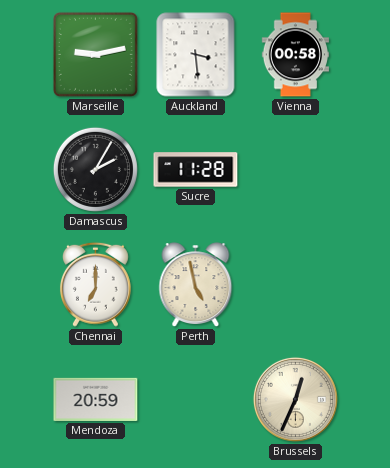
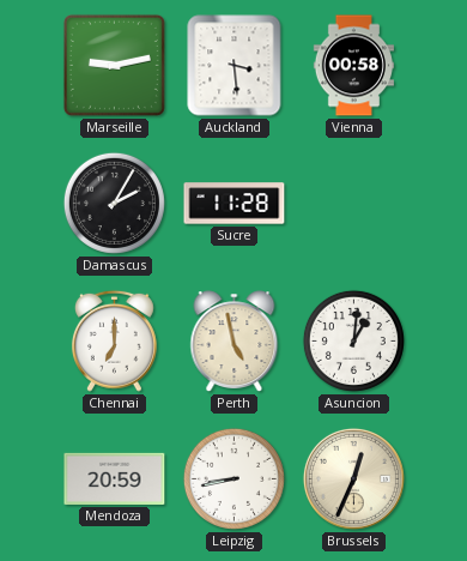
Asuncion: none -> 1:01 (353, 340)
Leipzig: none -> 8:43 (233, 478)
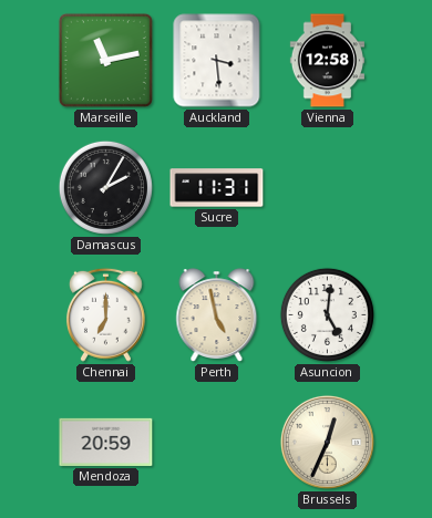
Marseille: 9:13 -> 11:13 (105, 60)
Vienna: 00:58 -> 12:58 (327, 61)
Sucre: 11:28 -> 11:31 (217, 188)
Asuncion: 1:01 -> 5:01 (327, 314)
Leipzig: 8:43 -> none (233, 478)
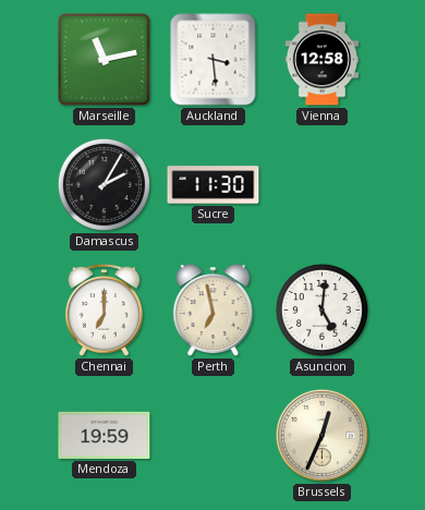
Sucre: 11:31 -> 11:30 (214, 185)
Perth: 4:58 -> 6:58 (214, 311)
Mendoza: 20:59 -> 19:59 (105, 435)
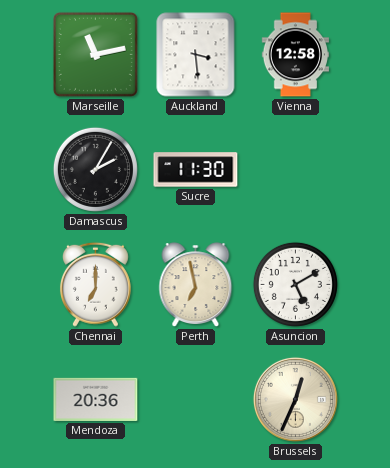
Asuncion: 5:01 -> 5:10 (295, 284)
Mendoza: 19:59 -> 20:36 (96, 399)
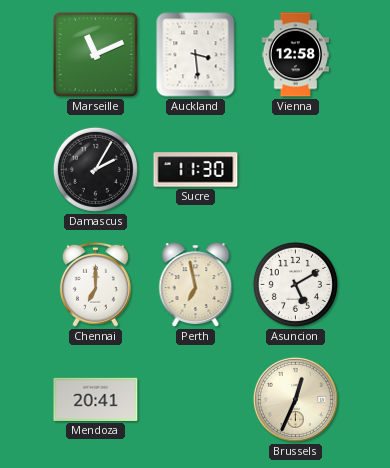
Marseille: 11:13 -> 11:11 (95, 54)
Mendoza: 20:36 -> 20:41 (96, 399)
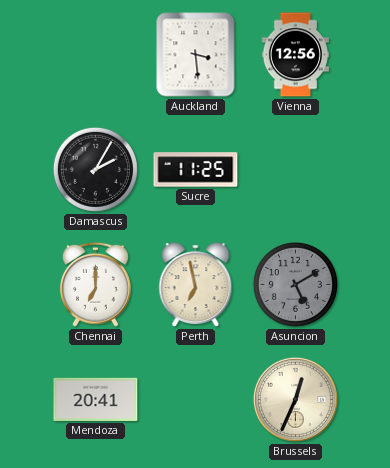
Marseille: 11:11 -> none (95, 54)
Vienna: 12:58 -> 12:56 (295, 55)
Sucre: 11:30 -> 11:25 (196, 170)
Asuncion dial: white -> grey (295, 284)
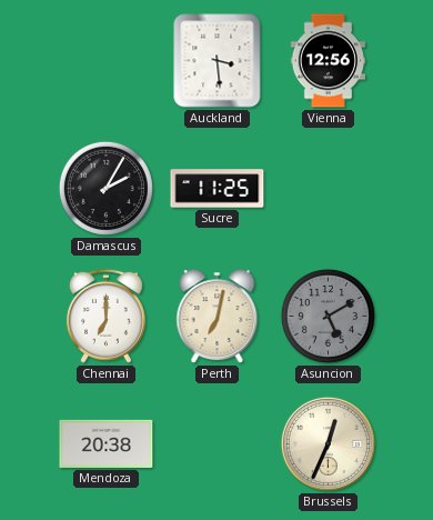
Perth: 6:58 -> 7:02 (218, 317)
Mendoza: 20:41 -> 20:38 (107, 443)
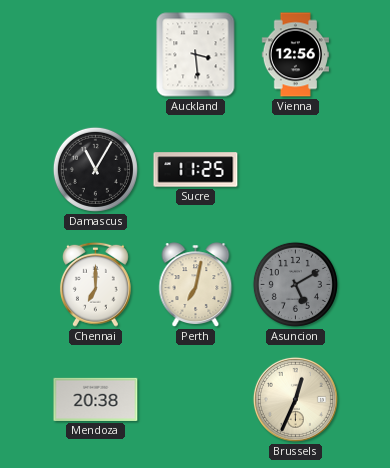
Damascus: 2:05 -> 11:05 (95, 169)
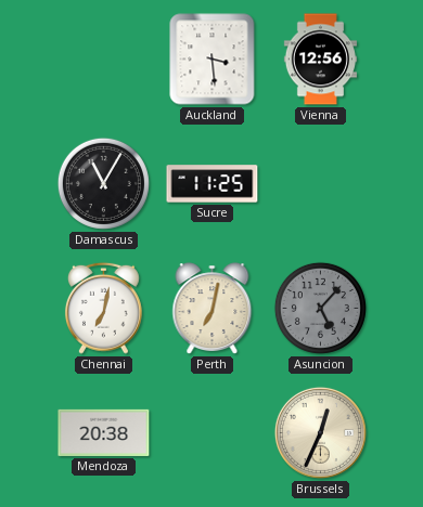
Chennai: 7:00 -> 7:02 (103, 308)
Asuncion: 5:10 -> 5:07 (320, 308)
